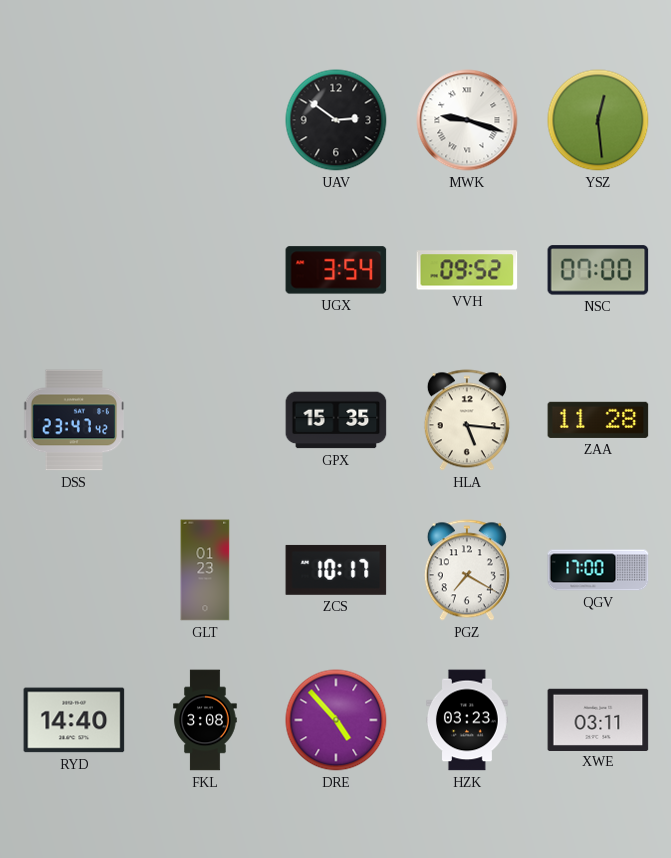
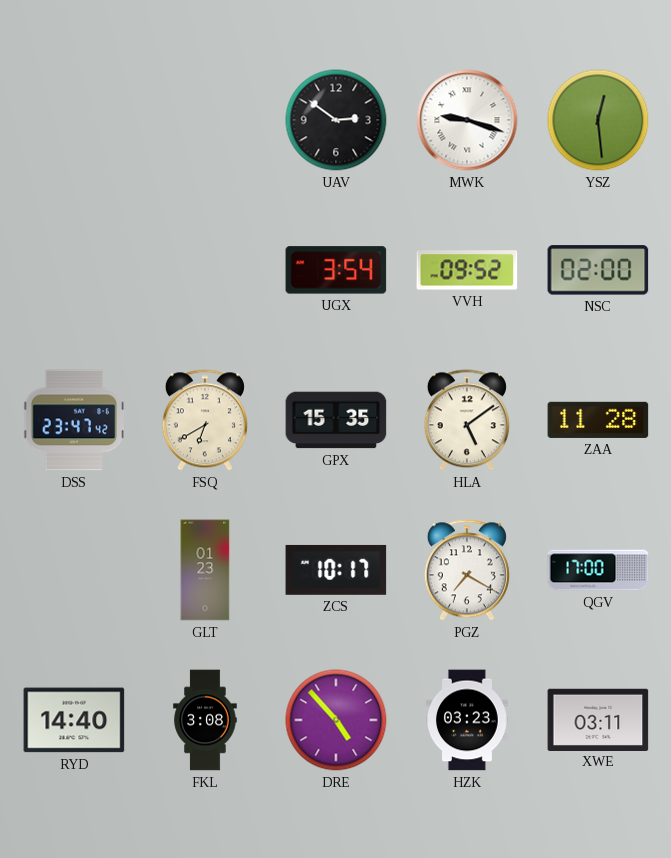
NSC: 07:00 -> 02:00 (598, 270)
FSQ: none -> 6:40 (205, 420)
HLA: 5:16 -> 5:09 (467, 420)
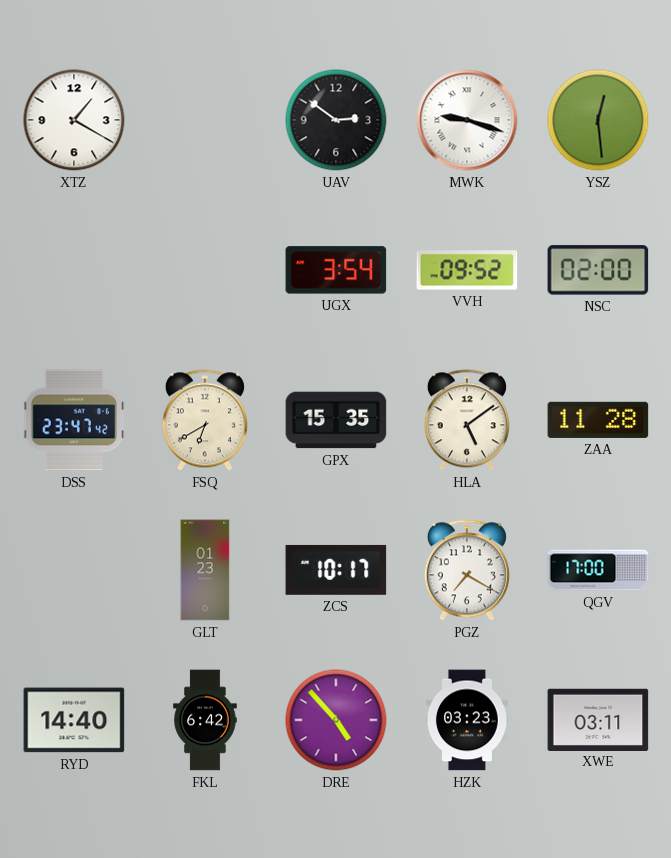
XTZ: none -> 1:20 (74, 120)
FKL: 3:08 -> 6:42 (205, 720)
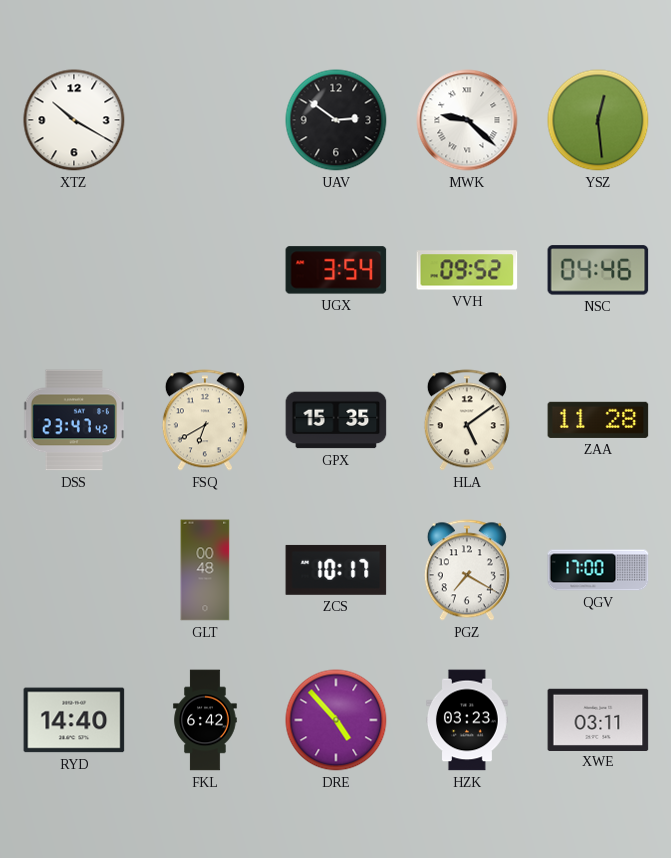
XTZ: 1:20 -> 10:20 (74, 120)
MWK: 9:18 -> 9:22 (467, 120)
NSC: 02:00 -> 04:46 (598, 270)
GLT: 01:23 -> 00:48 (205, 570)
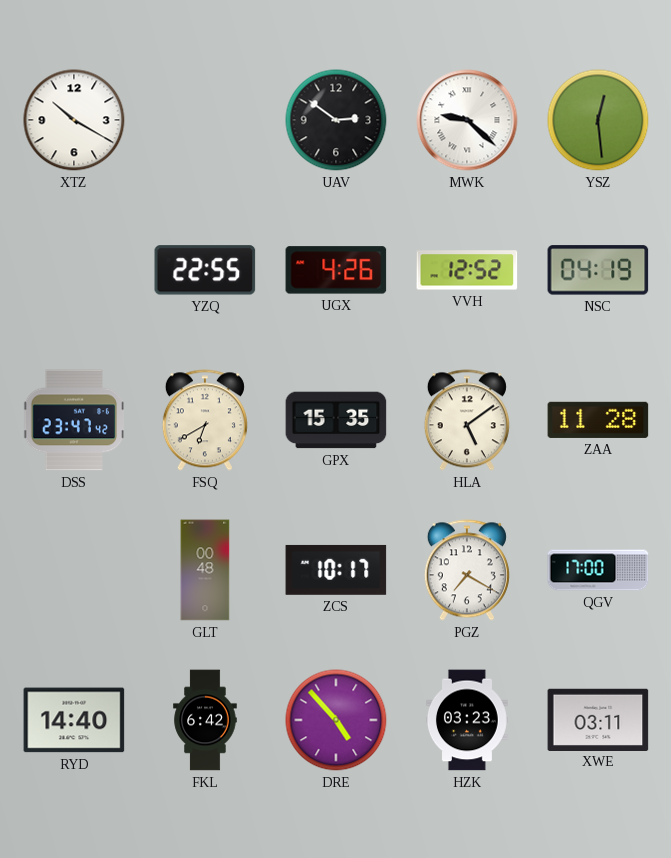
YZQ: none -> 22:55 (205, 270)
UGX: 3:54 -> 4:26 (336, 270)
VVH: 09:52 -> 12:52 (467, 270)
NSC: 04:46 -> 04:19 (598, 270)
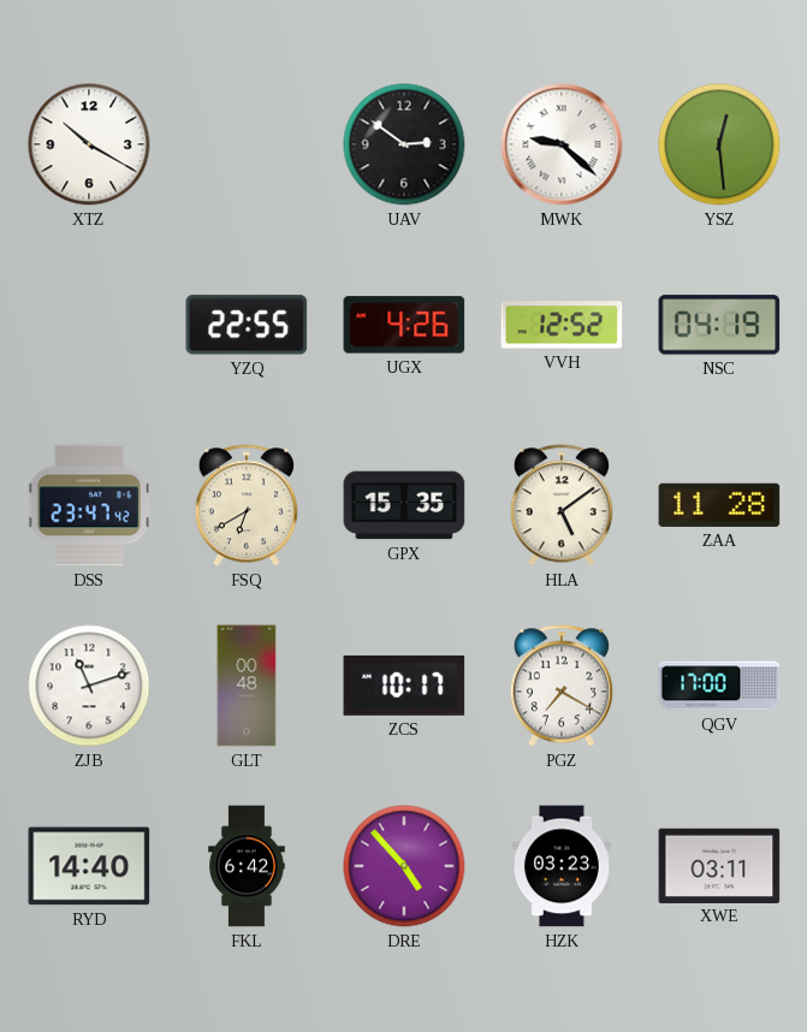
ZJB: none -> 11:12 (89, 686)
